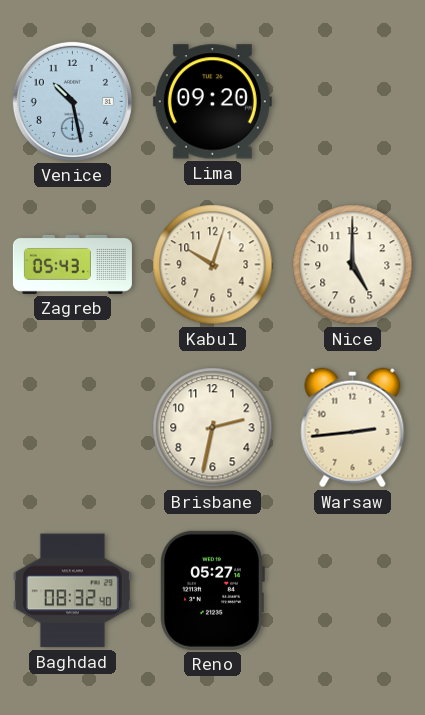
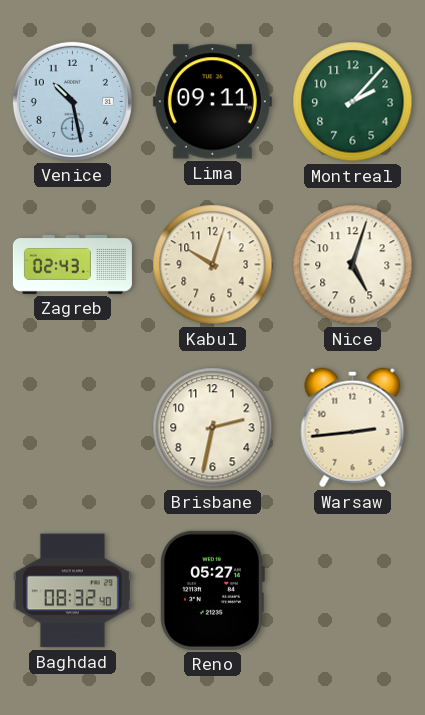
Lima: 09:20 -> 09:11 (212, 102)
Montreal: none -> 2:07 (353, 102)
Zagreb: 05:43 -> 02:43 (72, 264)
Nice: 5:00 -> 5:03 (353, 265)
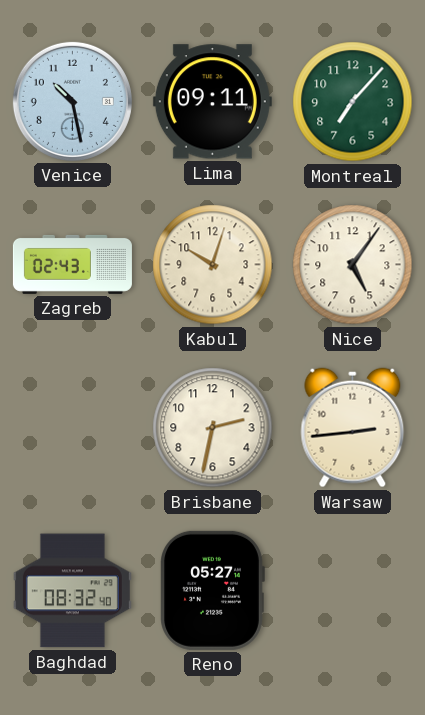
Montreal: 2:07 -> 7:07 (353, 102)
Nice: 5:03 -> 5:06 (353, 265)
